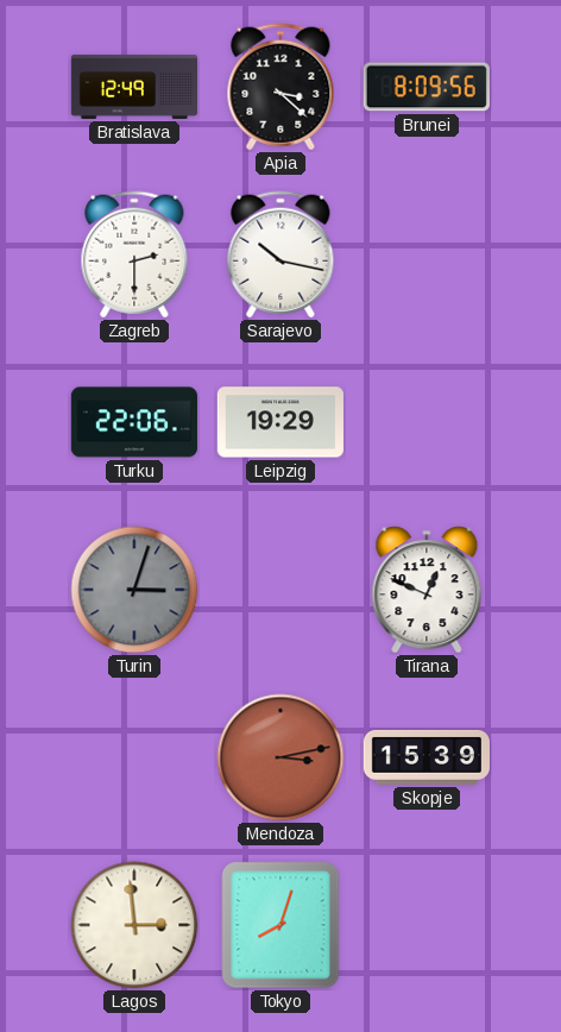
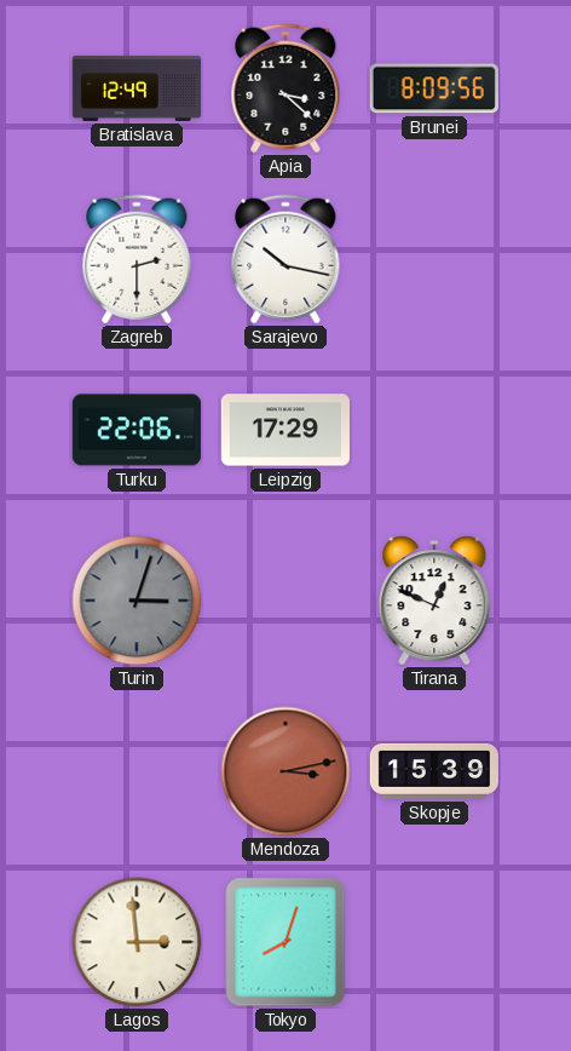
Leipzig: 19:29 -> 17:29 (285, 430)
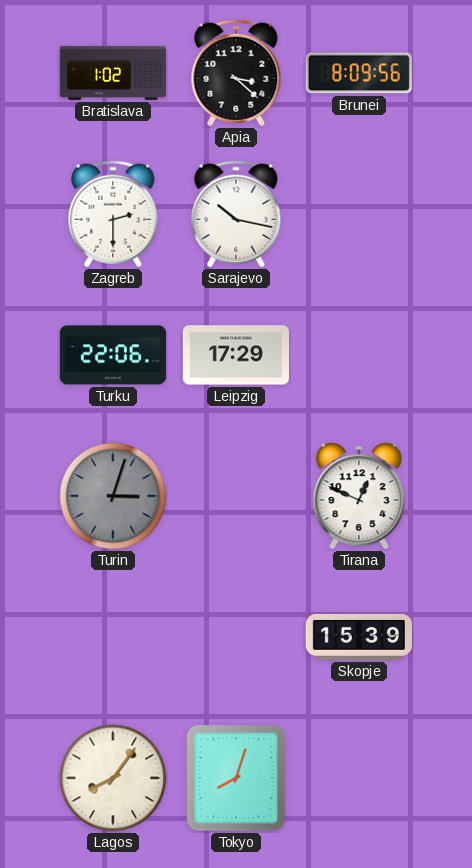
Bratislava: 12:49 -> 1:02 (112, 73)
Mendoza: 3:13 -> none (285, 771)
Lagos: 2:59 -> 8:06 (113, 778)
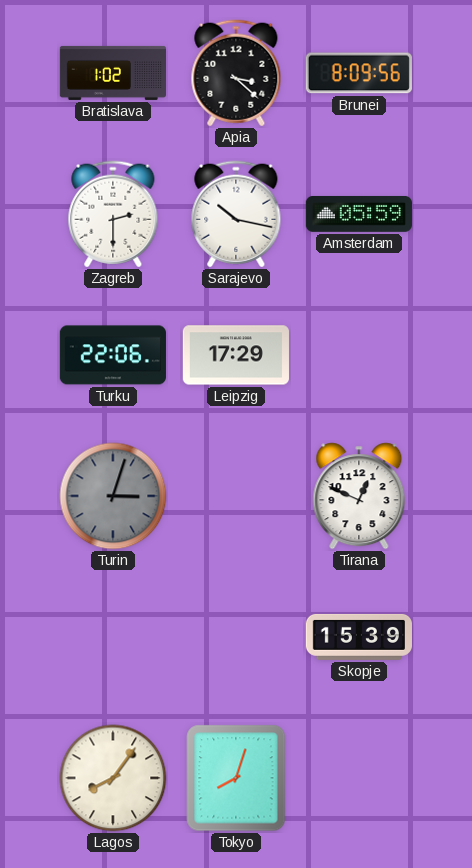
Amsterdam: none -> 05:59 (359, 214)
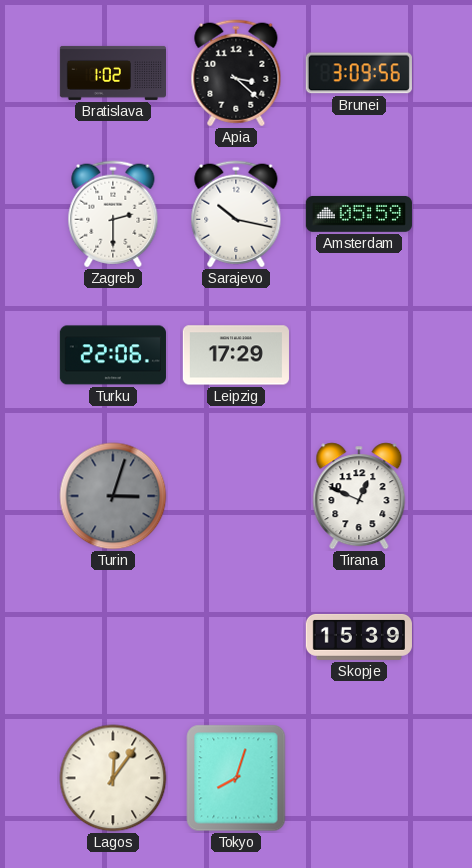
Brunei: 8:09 -> 3:09 (359, 73)
Lagos: 8:06 -> 12:06 (113, 778)
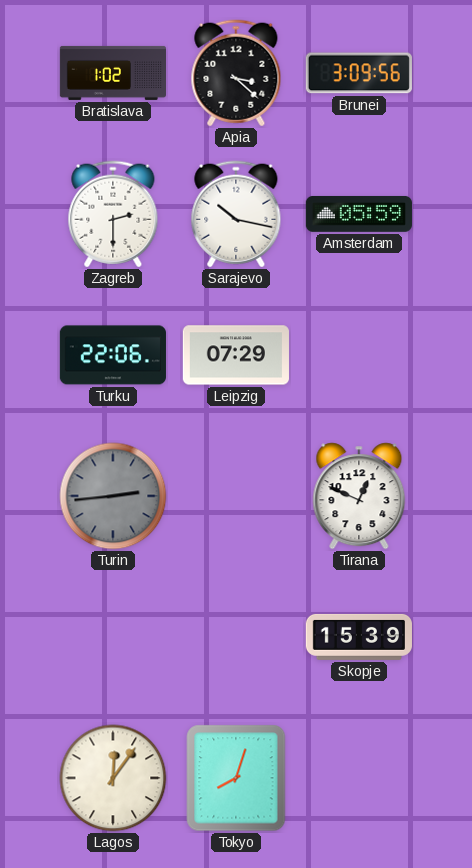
Leipzig: 17:29 -> 07:29 (236, 355)
Turin: 3:03 -> 2:44 (113, 496)
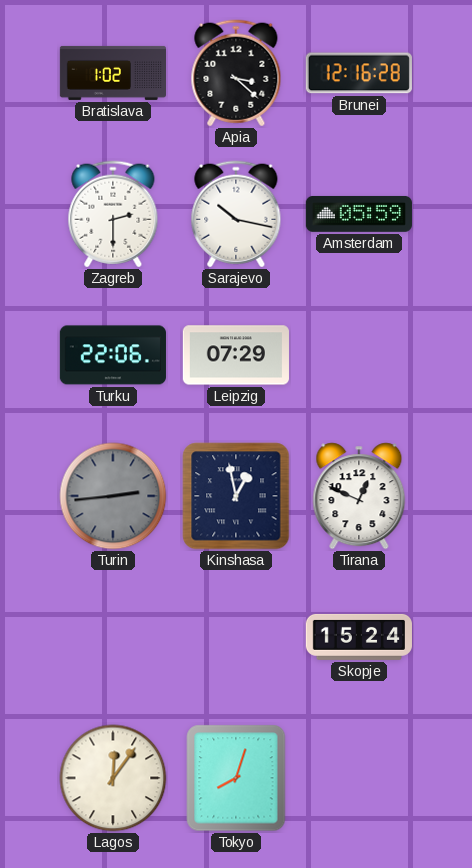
Brunei: 3:09 -> 12:16 (359, 73)
Kinshasa: none -> 12:58 (236, 496)
Skopje: 15:39 -> 15:24 (358, 637)
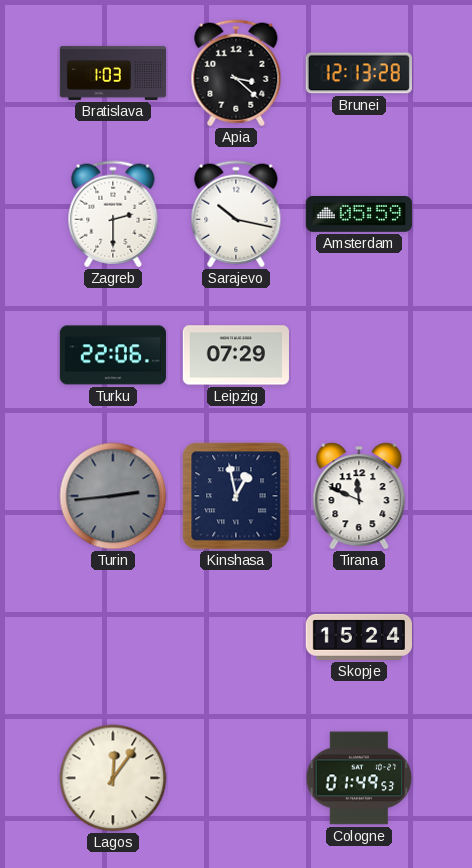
Bratislava: 1:02 -> 1:03 (112, 73)
Brunei: 12:16 -> 12:13 (359, 73)
Tirana: 12:49 -> 11:49 (359, 496)
Tokyo: 8:03 -> none (236, 778)
Cologne: none -> 01:49 (359, 778)
